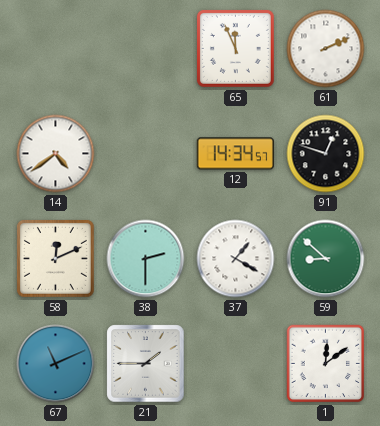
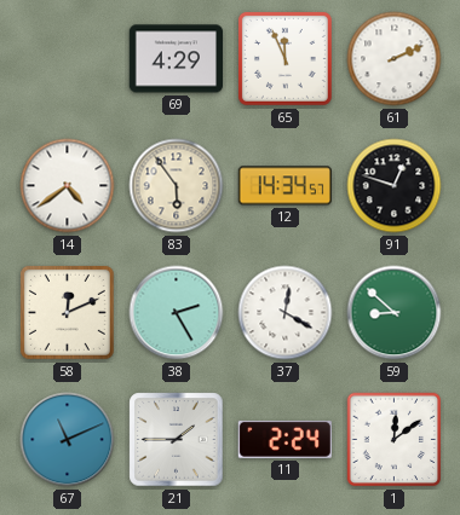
69: none -> 4:29 (176, 59)
83: none -> 5:54 (177, 186)
38: 2:30 -> 2:25 (177, 313)
37: 1:20 -> 12:20 (286, 313)
11: none -> 2:24 (284, 439)
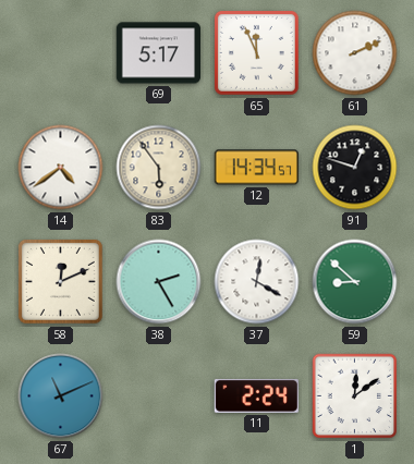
69: 4:29 -> 5:17 (158, 53)
21: 1:45 -> none (177, 440)
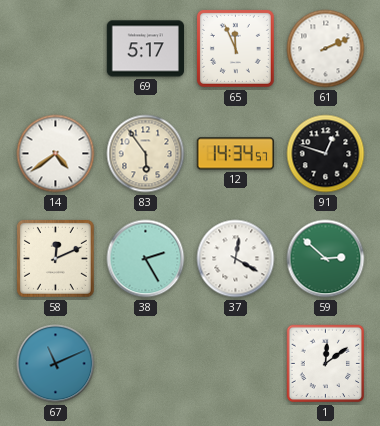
59: 8:52 -> 2:52 (326, 259)
11: 2:24 -> none (256, 395)
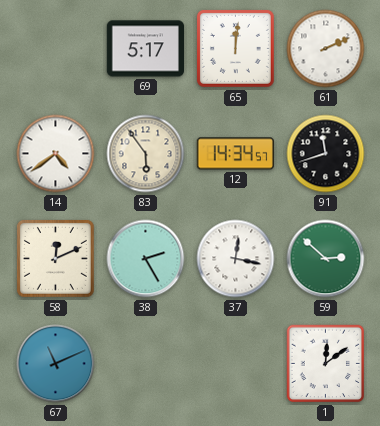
65: 11:56 -> 12:01 (235, 48)
91: 12:48 -> 11:42 (326, 154)
37: 12:20 -> 12:17 (236, 259)
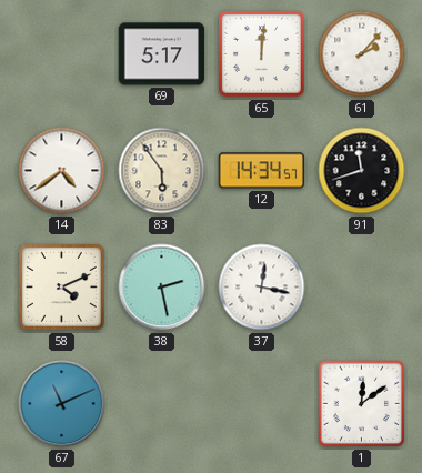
61: 2:11 -> 2:07 (362, 54)
58: 12:11 -> 4:11 (61, 286)
38: 2:25 -> 2:28 (162, 288)
59: 2:52 -> none (326, 259)
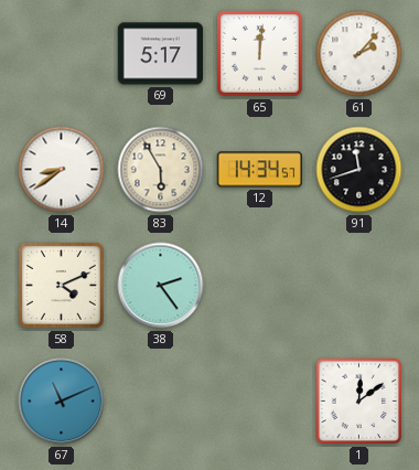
14: 4:39 -> 8:39 (62, 170)
83: 5:54 -> 5:55 (161, 170)
38: 2:28 -> 2:24 (161, 286)
37: 12:17 -> none (262, 288)
